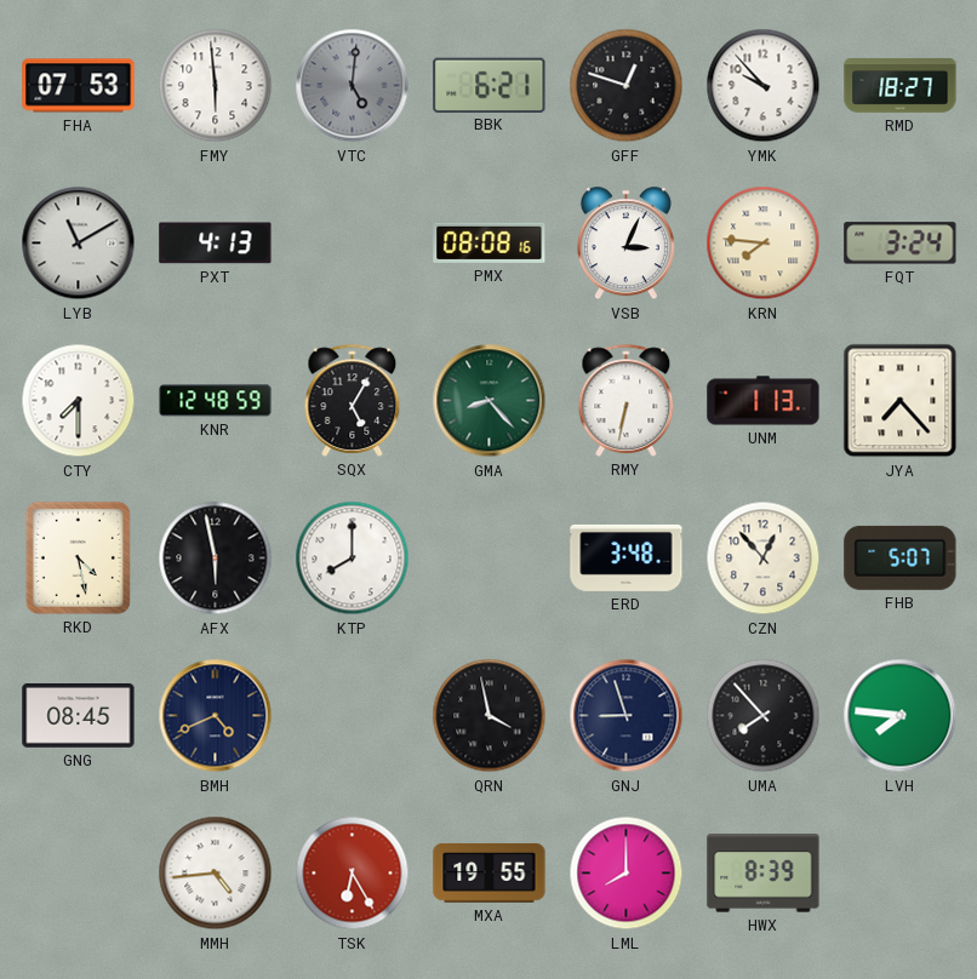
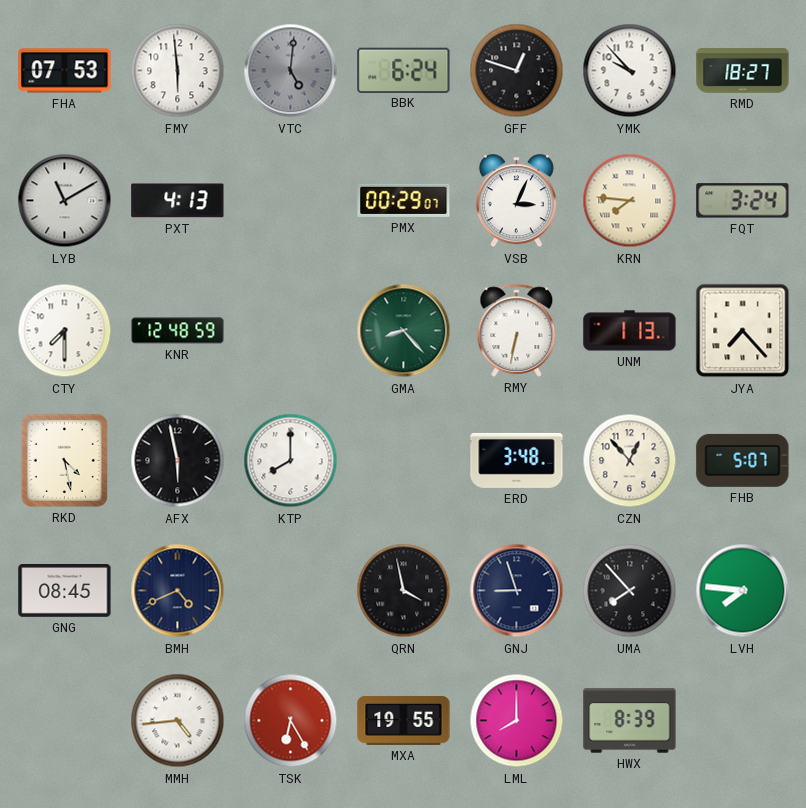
BBK: 6:21 -> 6:24 (404, 70)
PMX: 08:08 -> 00:29 (404, 200)
SQX: 5:05 -> none (353, 400)
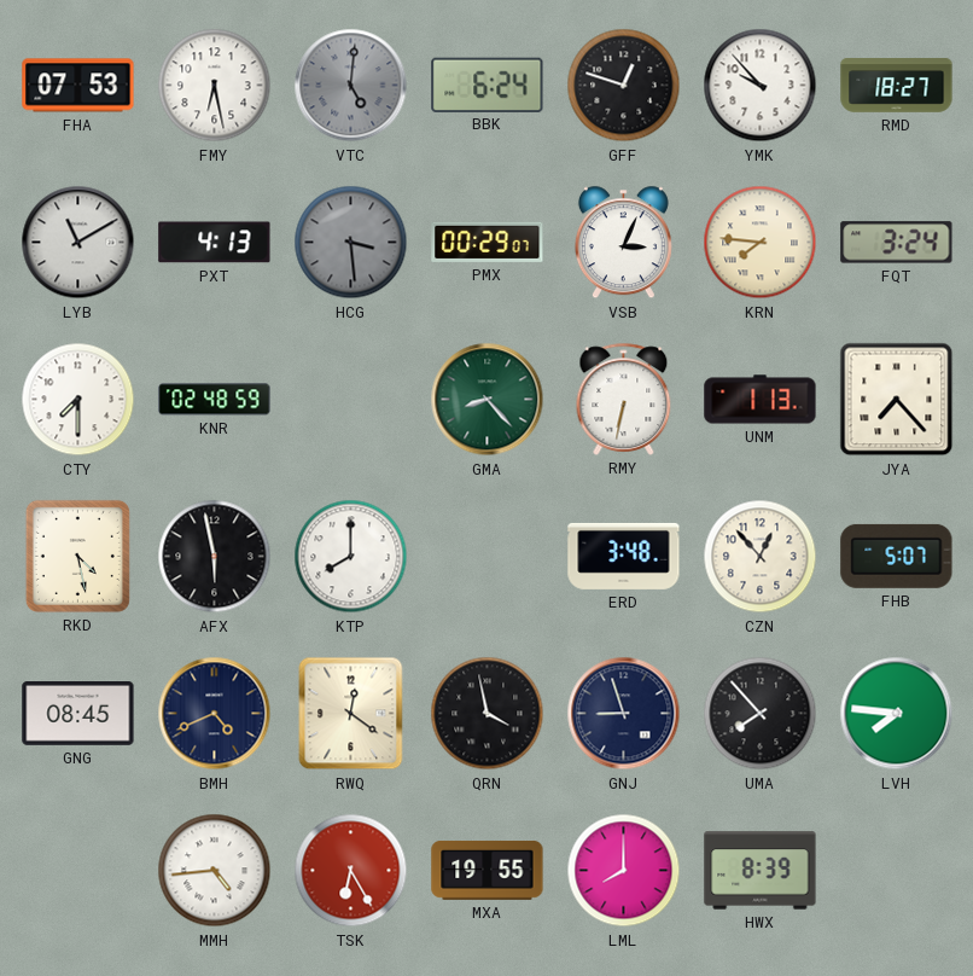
FMY: 5:59 -> 6:28 (215, 86)
HCG: none -> 3:29 (351, 243)
KNR: 12:48 -> 02:48 (215, 400)
RWQ: none -> 12:21 (351, 714)
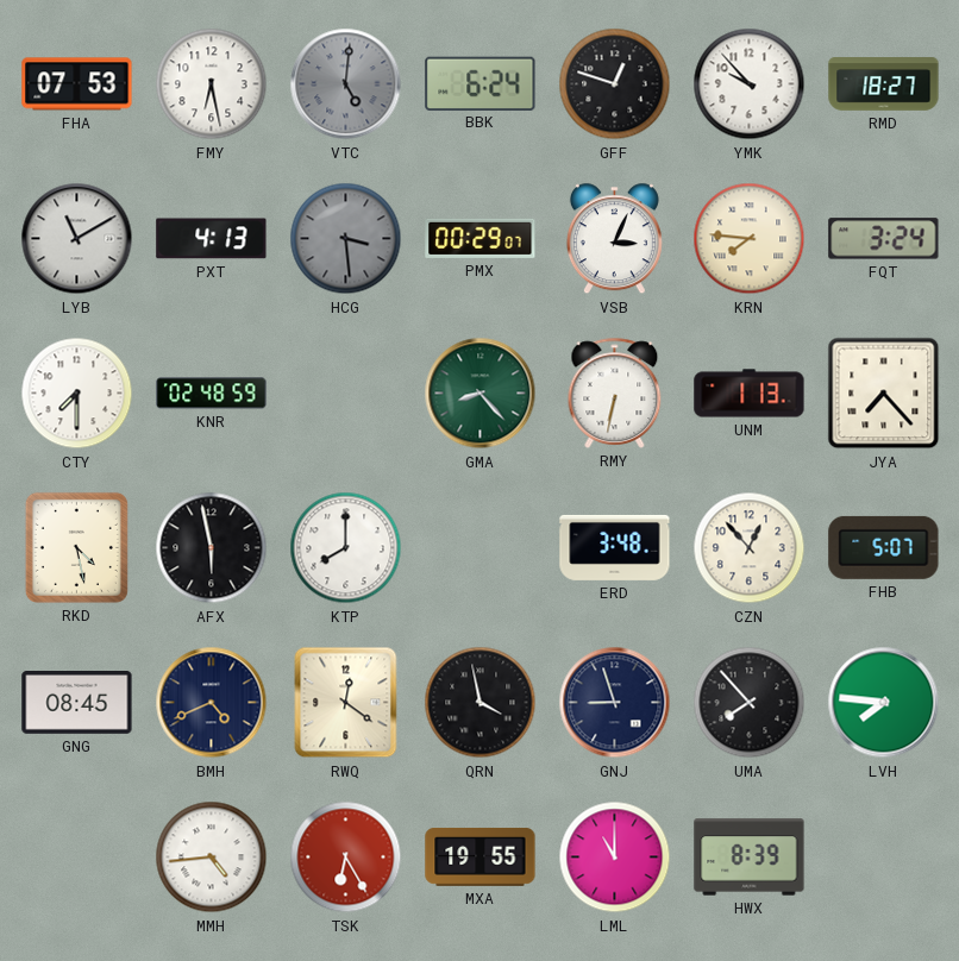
LML: 8:00 -> 11:00 (615, 858)
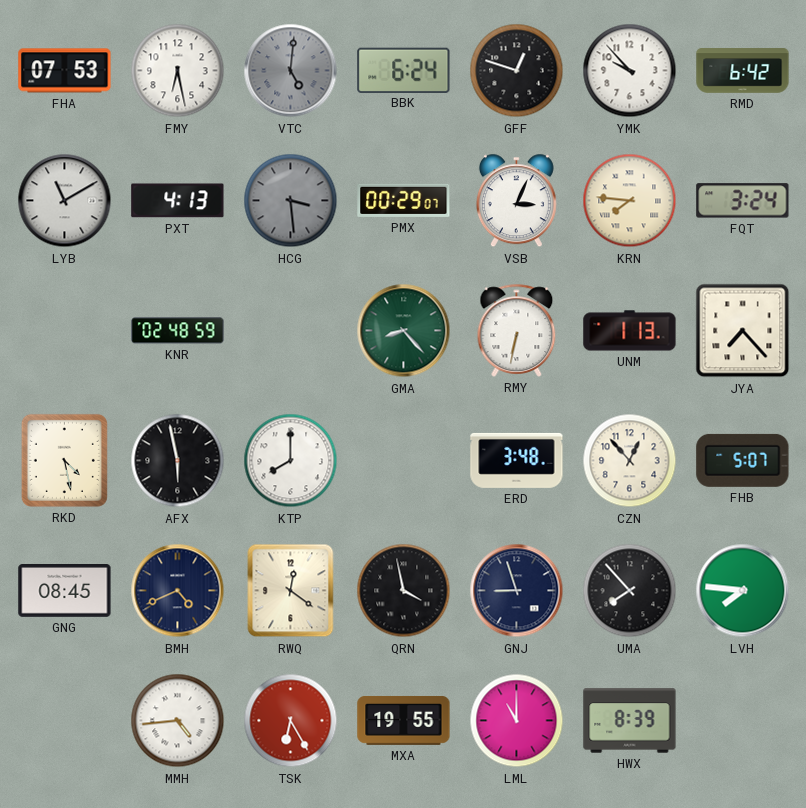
RMD: 18:27 -> 6:42 (743, 71)
CTY: 7:30 -> none (77, 394)
